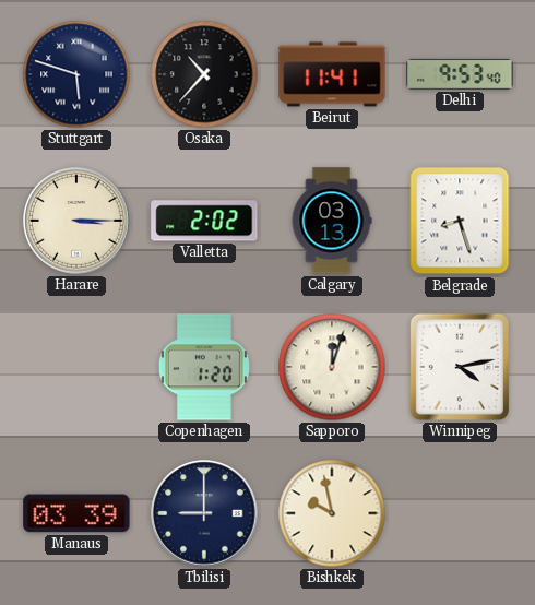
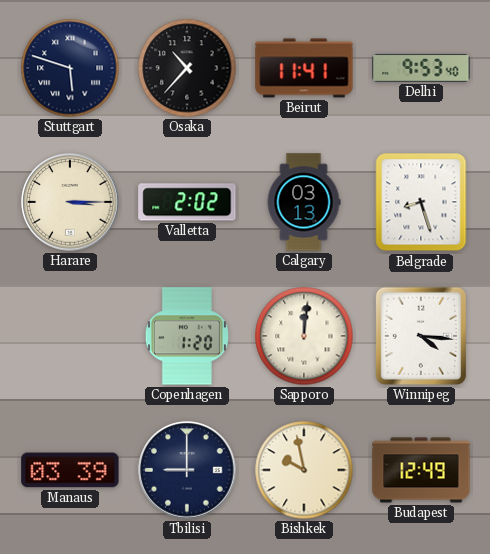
Sapporo: 12:03 -> 12:01 (304, 336)
Winnipeg: 4:13 -> 4:16 (421, 336)
Budapest: none -> 12:49 (421, 470)
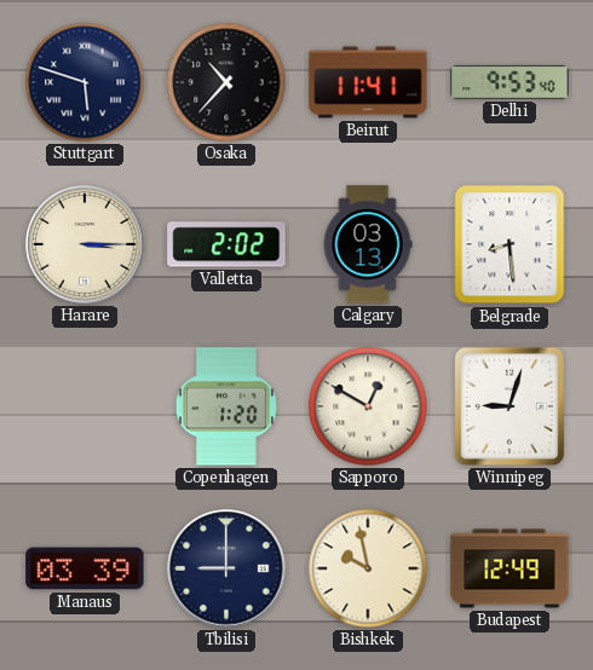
Belgrade: 8:27 -> 8:29 (509, 244)
Sapporo: 12:01 -> 12:50 (368, 406)
Winnipeg: 4:16 -> 9:03 (509, 406)
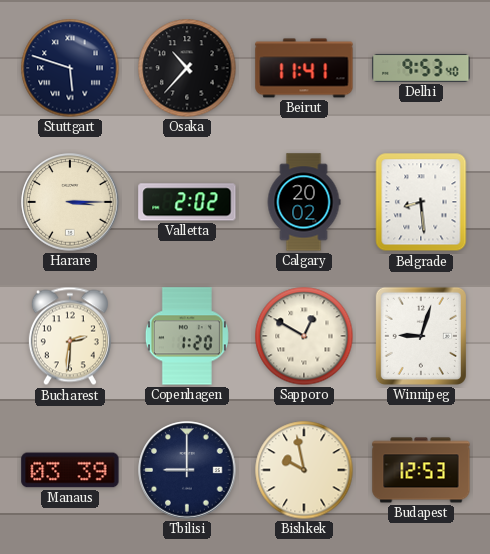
Calgary: 03:13 -> 20:02 (304, 202)
Bucharest: none -> 2:31 (70, 336)
Budapest: 12:49 -> 12:53 (421, 470)
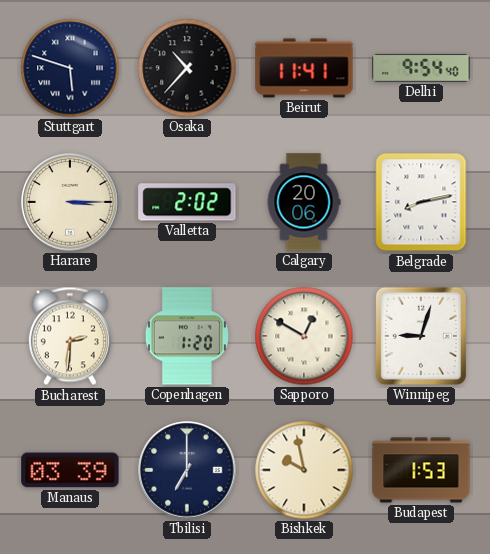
Delhi: 9:53 -> 9:54 (421, 68)
Calgary: 20:02 -> 20:06 (304, 202)
Belgrade: 8:29 -> 8:13 (421, 202)
Tbilisi: 9:00 -> 7:00 (187, 470)
Budapest: 12:53 -> 1:53 (421, 470)
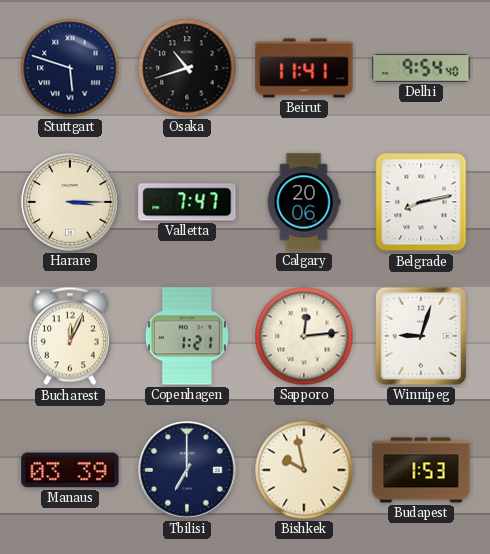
Osaka: 10:37 -> 10:42 (187, 68)
Valletta: 2:02 -> 7:47 (187, 202)
Bucharest: 2:31 -> 12:04 (70, 336)
Copenhagen: 1:20 -> 1:21 (187, 336)
Sapporo: 12:50 -> 12:14 (304, 336)
